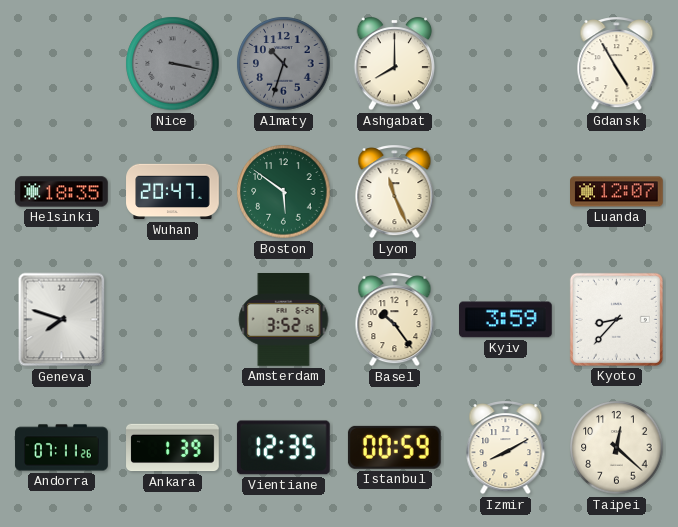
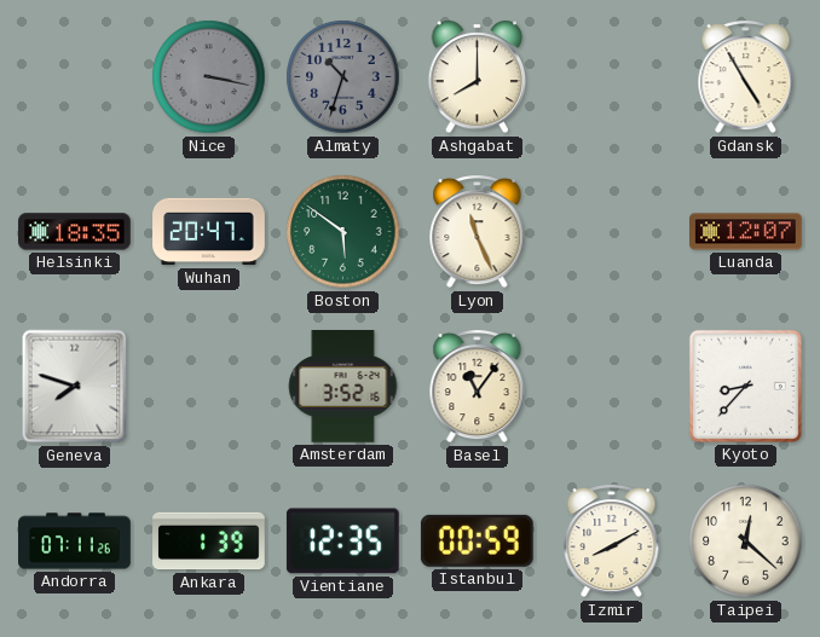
Basel: 10:24 -> 11:06 (478, 387)
Kyiv: 3:59 -> none (506, 320)
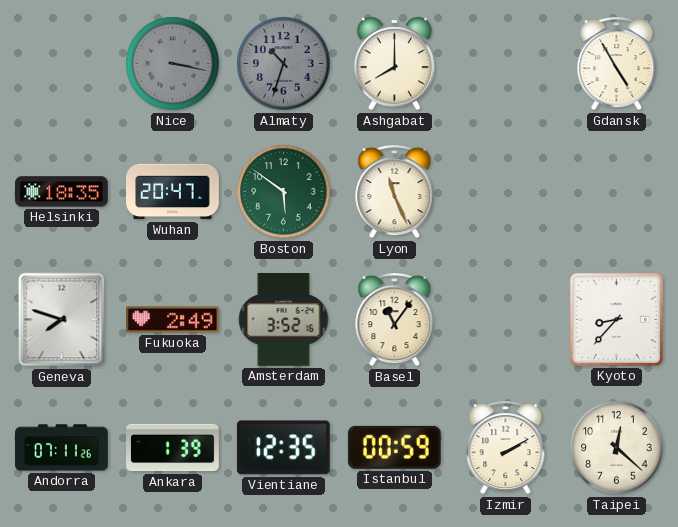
Luanda: 12:07 -> none (746, 232)
Fukuoka: none -> 2:49 (173, 320)
Izmir: 8:10 -> 2:10 (506, 448)
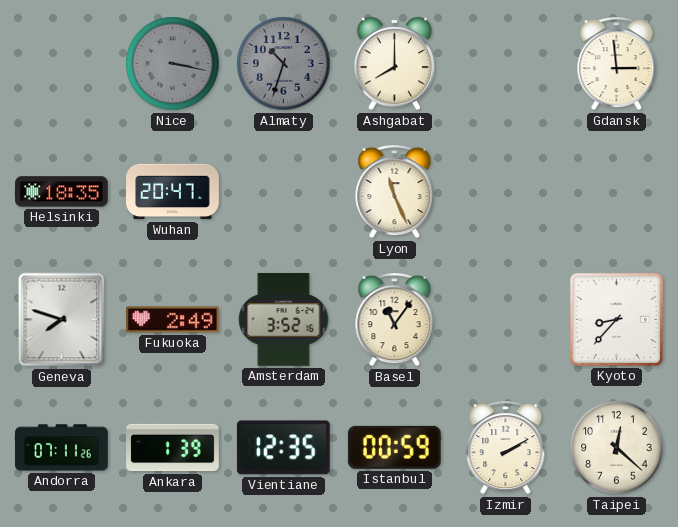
Gdansk: 4:55 -> 2:59 (617, 64)
Boston: 5:51 -> none (284, 192)
